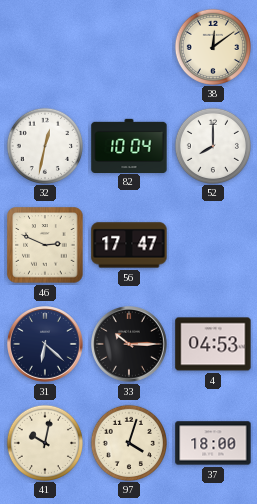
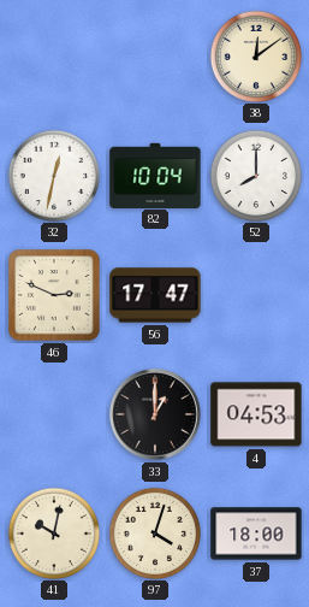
31: 6:22 -> none (46, 345)
33: 10:15 -> 1:00 (156, 416)
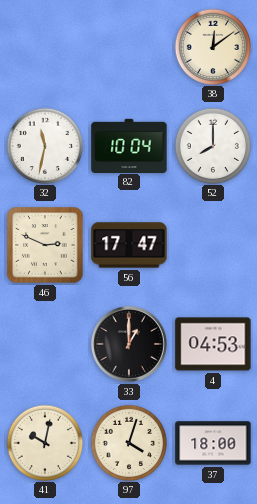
32: 12:32 -> 11:32 (44, 145)
